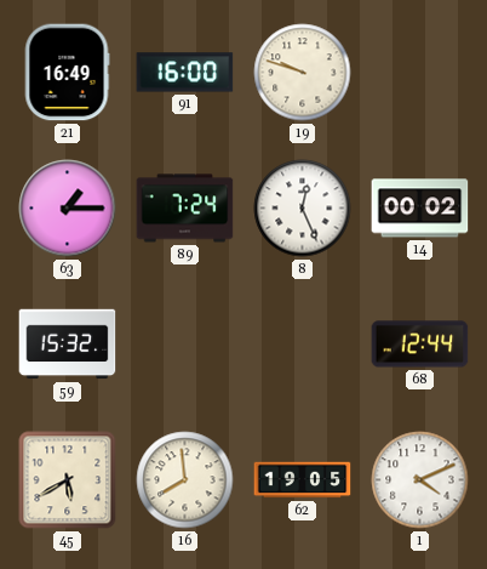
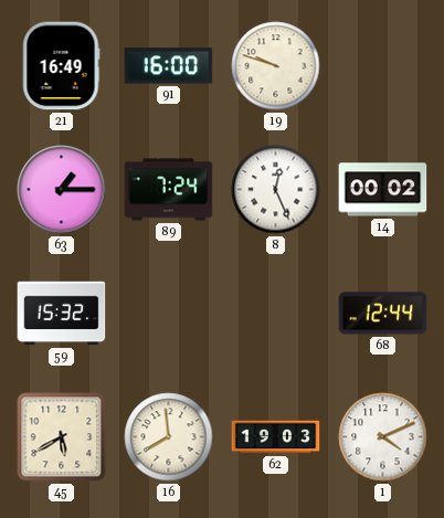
62: 19:05 -> 19:03 (276, 437)
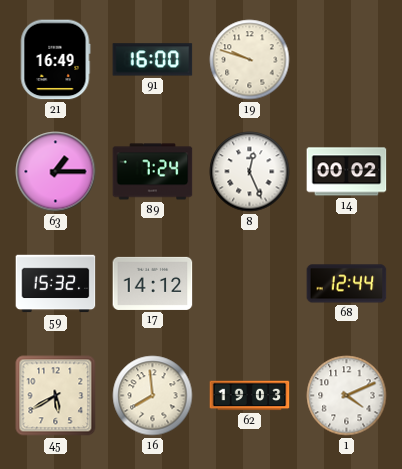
17: none -> 14:12 (153, 283)
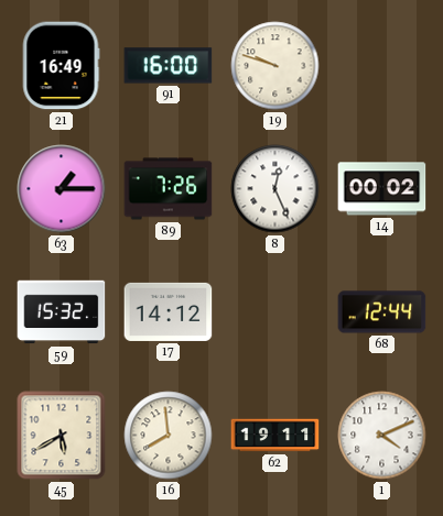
89: 7:24 -> 7:26 (169, 189)
62: 19:03 -> 19:11 (275, 436)
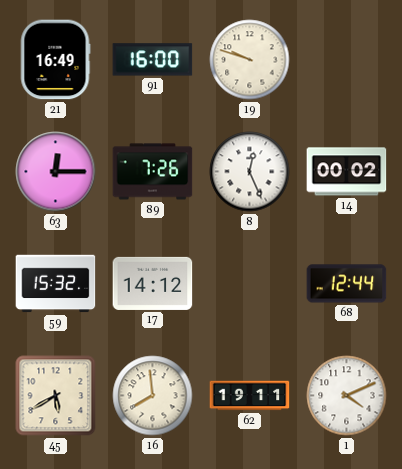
63: 1:15 -> 12:15 (56, 172)
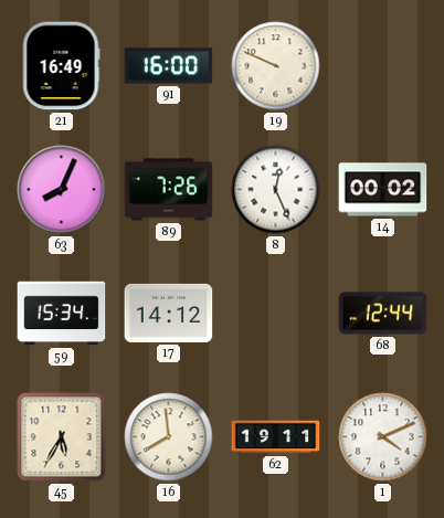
19: 9:48 -> 9:49 (276, 66)
63: 12:15 -> 8:04 (62, 190)
59: 15:32 -> 15:34 (62, 314)
45: 5:40 -> 5:35 (62, 437)
